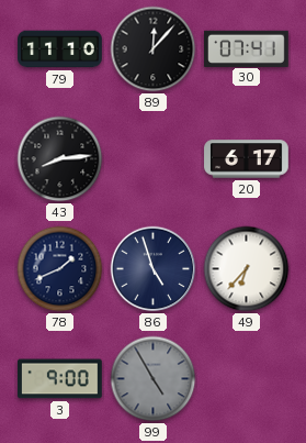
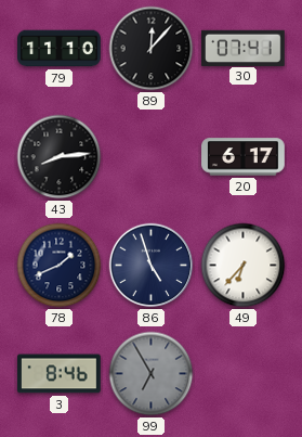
3: 9:00 -> 8:46 (60, 374)
99: 4:55 -> 6:55 (152, 374)
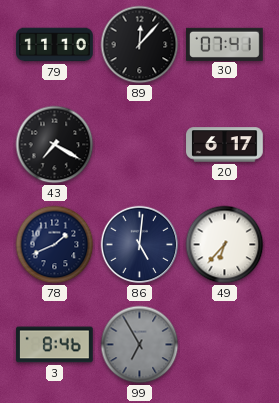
43: 8:14 -> 7:20 (55, 145)
86: 4:57 -> 5:01 (140, 245)
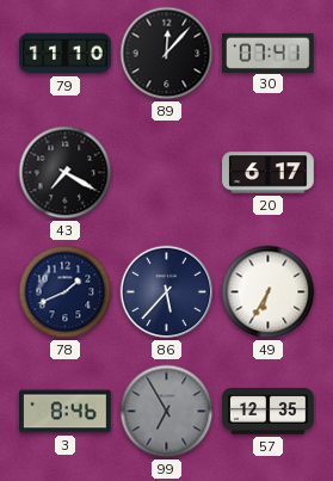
86: 5:01 -> 5:37 (167, 292)
49: 6:37 -> 6:35 (269, 292)
57: none -> 12:35 (269, 412)
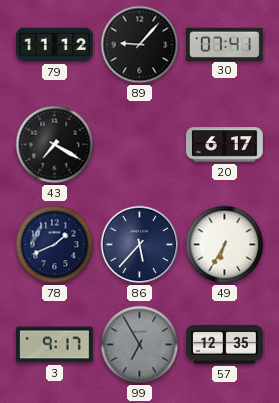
79: 11:10 -> 11:12 (55, 45)
89: 12:07 -> 9:07 (140, 45)
3: 8:46 -> 9:17 (55, 345)
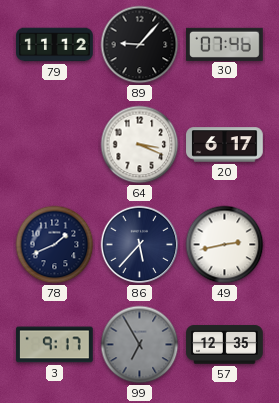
30: 07:41 -> 07:46 (225, 44)
43: 7:20 -> none (55, 145)
64: none -> 3:19 (140, 145)
49: 6:35 -> 2:43 (225, 245)
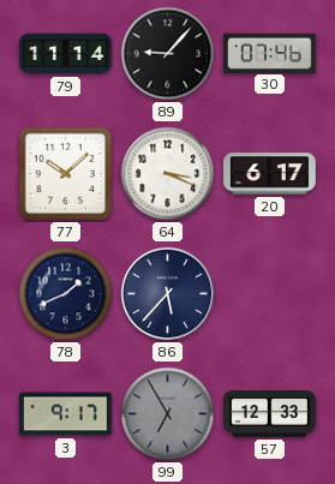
79: 11:12 -> 11:14 (66, 54)
77: none -> 10:08 (66, 174)
49: 2:43 -> none (225, 245)
57: 12:35 -> 12:33 (270, 414)
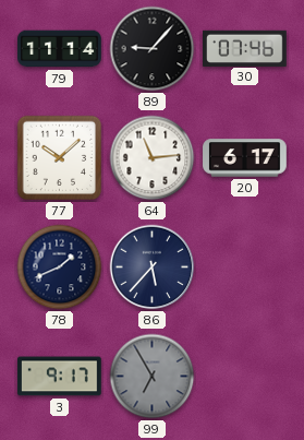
64: 3:19 -> 11:14 (153, 158)
57: 12:33 -> none (270, 414)
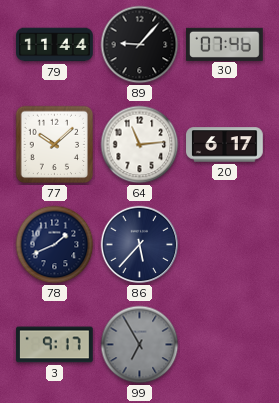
79: 11:14 -> 11:44 (55, 45)
